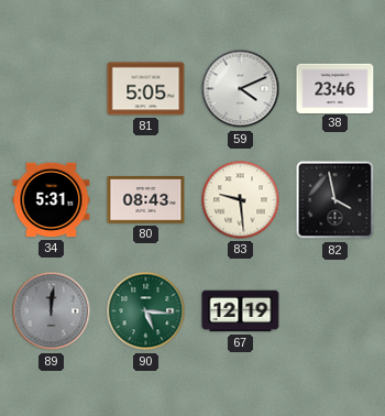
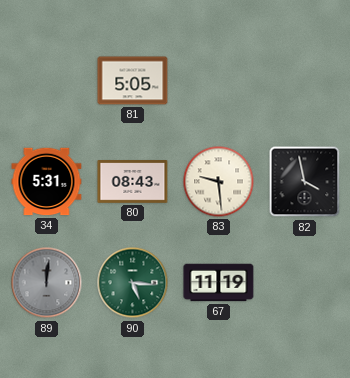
59: 4:11 -> none (241, 89)
38: 23:46 -> none (335, 88)
67: 12:19 -> 11:19 (219, 283)
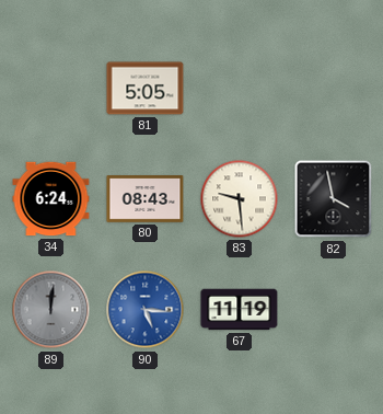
34: 5:31 -> 6:24 (51, 199)
90 dial: green -> blue (146, 310)
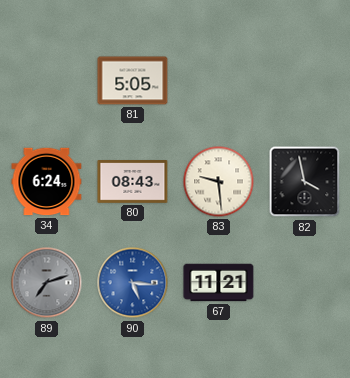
89: 12:01 -> 7:12 (47, 283)
67: 11:19 -> 11:21 (219, 283)
